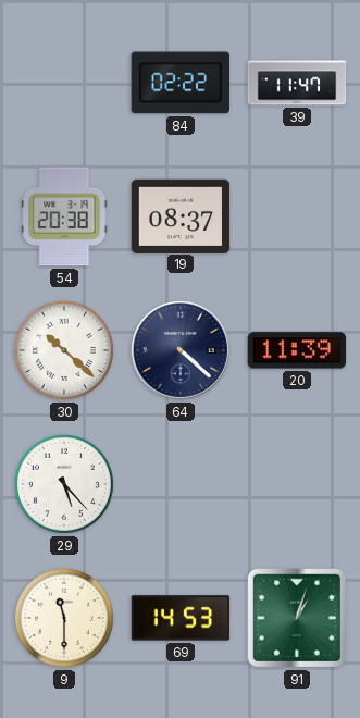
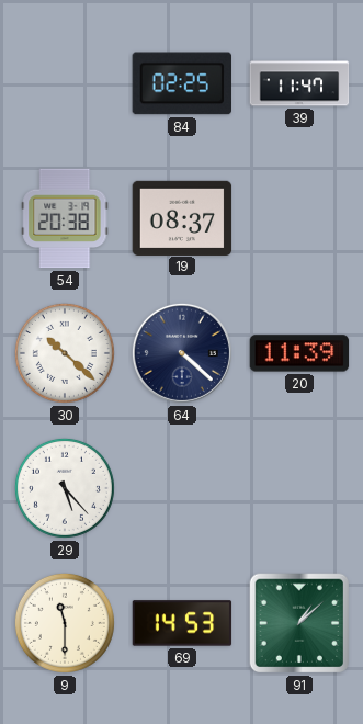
84: 02:22 -> 02:25 (182, 83)
91: 1:03 -> 1:08 (299, 623)
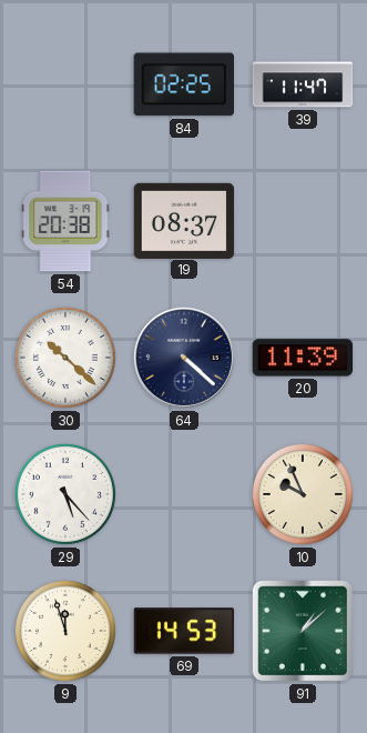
10: none -> 9:56 (303, 494)
9: 11:30 -> 11:57 (65, 631)
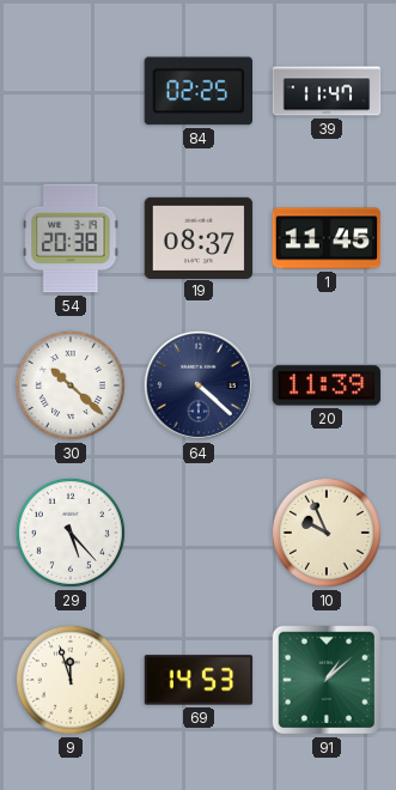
1: none -> 11:45 (327, 238)
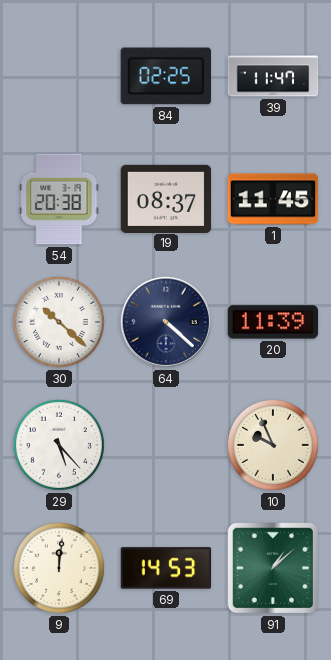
9: 11:57 -> 12:01 (59, 568)
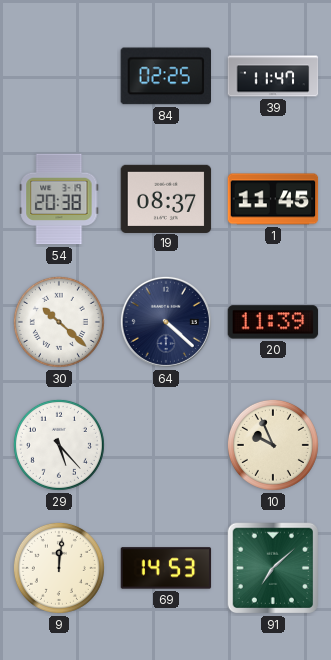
91: 1:08 -> 7:08 (273, 568)
